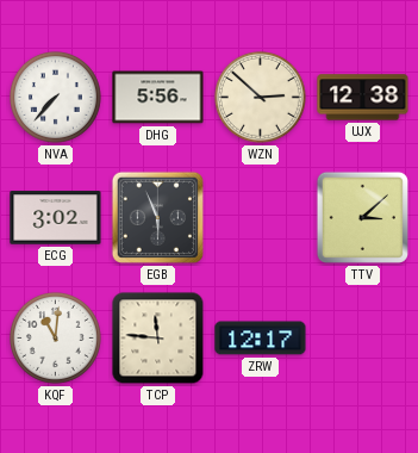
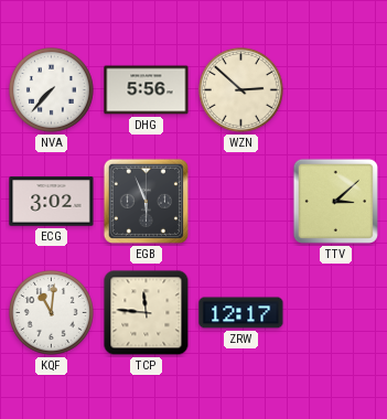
UJX: 12:38 -> none (363, 98)
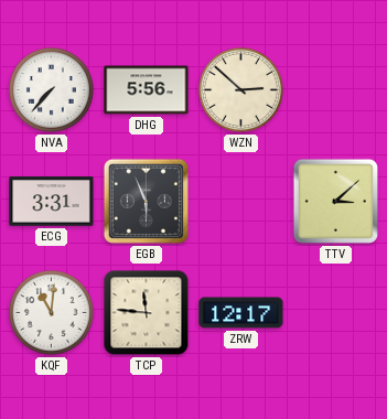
ECG: 3:02 -> 3:31 (52, 202)
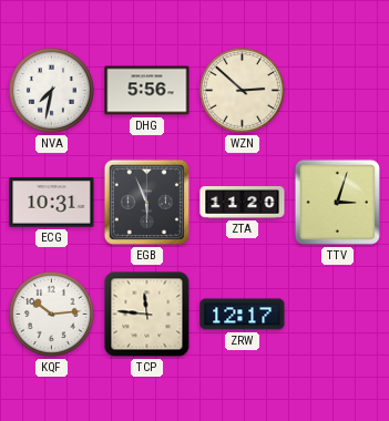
NVA: 7:37 -> 7:32 (51, 90)
ECG: 3:31 -> 10:31 (52, 203)
ZTA: none -> 11:20 (243, 203)
TTV: 3:08 -> 3:03 (337, 202)
KQF: 11:01 -> 10:14 (51, 314)
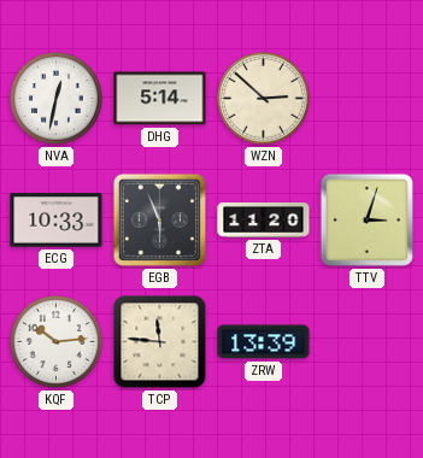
NVA: 7:32 -> 12:32 (55, 98)
DHG: 5:56 -> 5:14 (160, 99)
ECG: 10:31 -> 10:33 (57, 221)
ZRW: 12:17 -> 13:39 (264, 342)
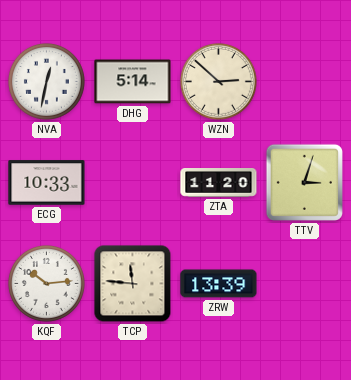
EGB: 5:56 -> none (159, 219)
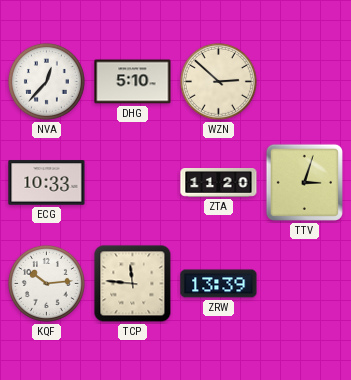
NVA: 12:32 -> 12:37 (46, 81)
DHG: 5:14 -> 5:10 (133, 82)
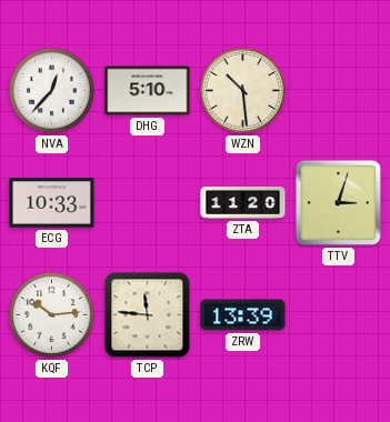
WZN: 2:52 -> 10:29 (242, 90)
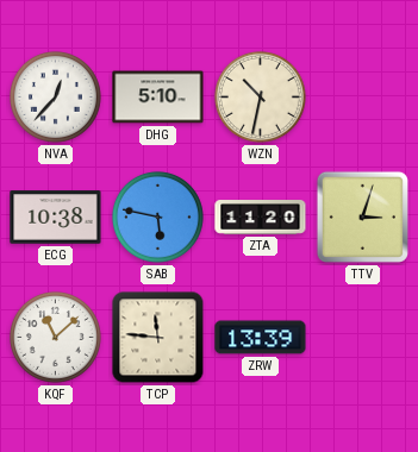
WZN: 10:29 -> 10:32 (260, 96)
ECG: 10:33 -> 10:38 (56, 218)
SAB: none -> 5:47 (157, 216)
KQF: 10:14 -> 11:08 (55, 337)
